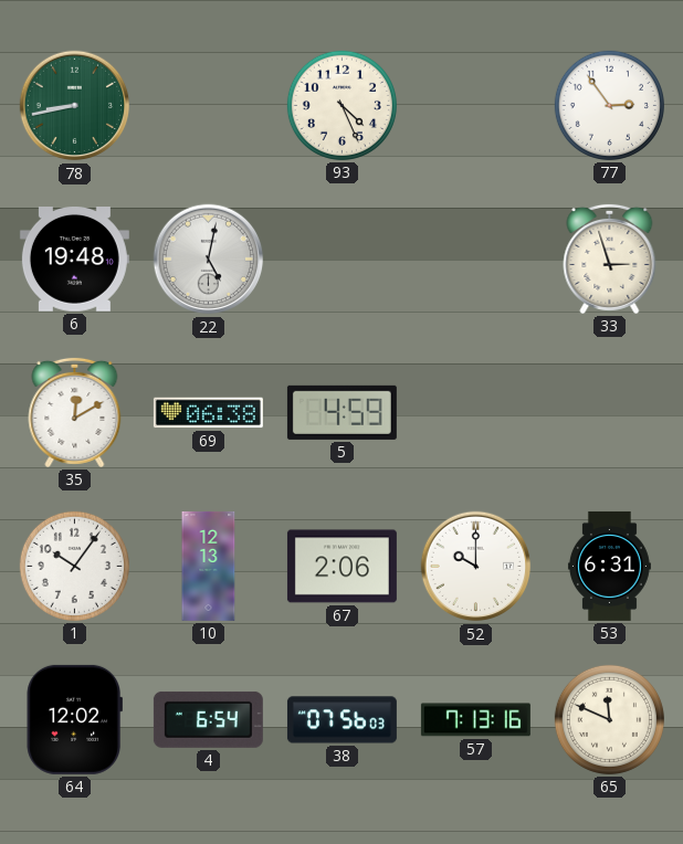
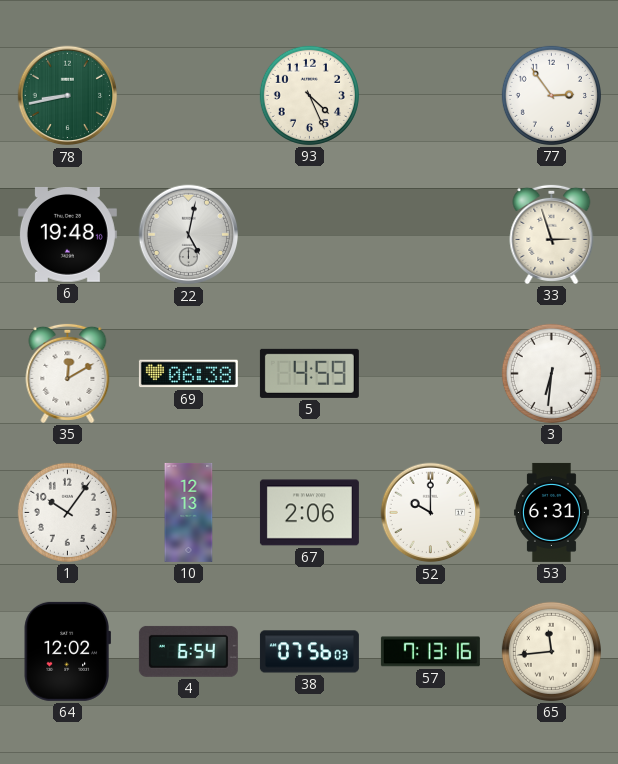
3: none -> 6:31 (551, 373)
65: 11:49 -> 11:44 (551, 651)
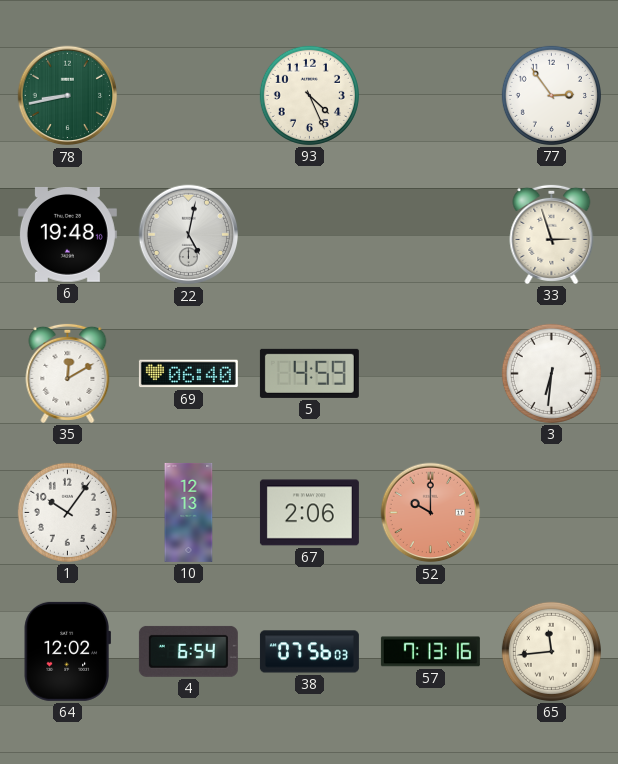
69: 06:38 -> 06:40 (188, 374)
52 dial: white -> salmon (431, 513)
53: 6:31 -> none (551, 512)
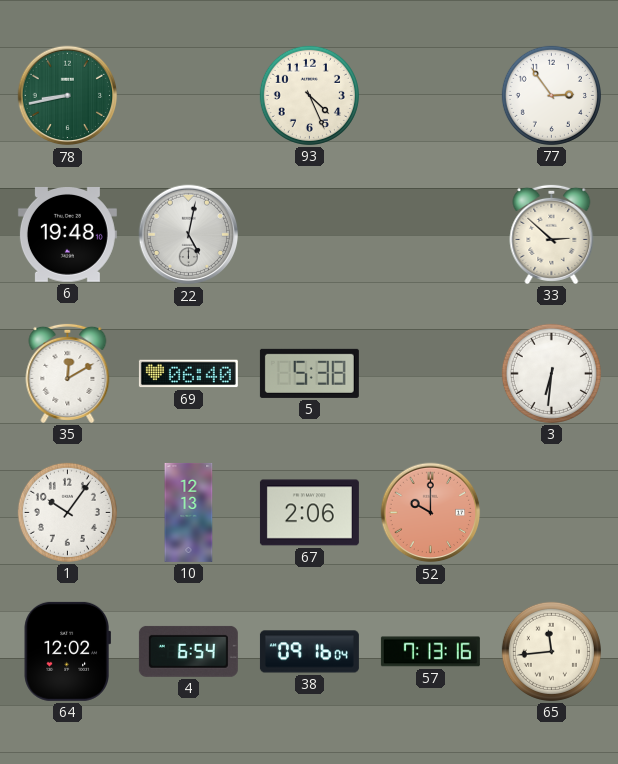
33: 2:57 -> 2:52 (552, 234)
5: 4:59 -> 5:38 (309, 373)
38: 07:56 -> 09:16 (309, 652)
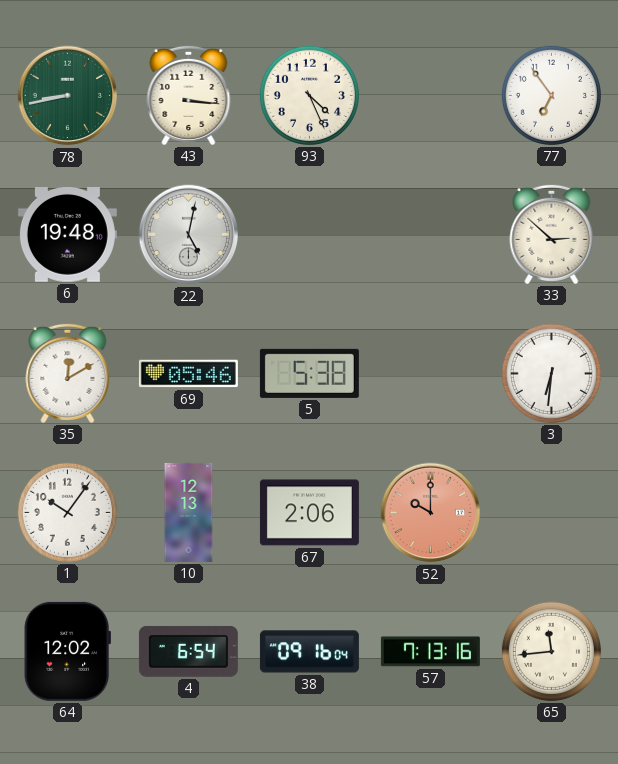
43: none -> 3:16 (189, 95)
77: 2:54 -> 6:54 (551, 95)
69: 06:40 -> 05:46 (188, 374)
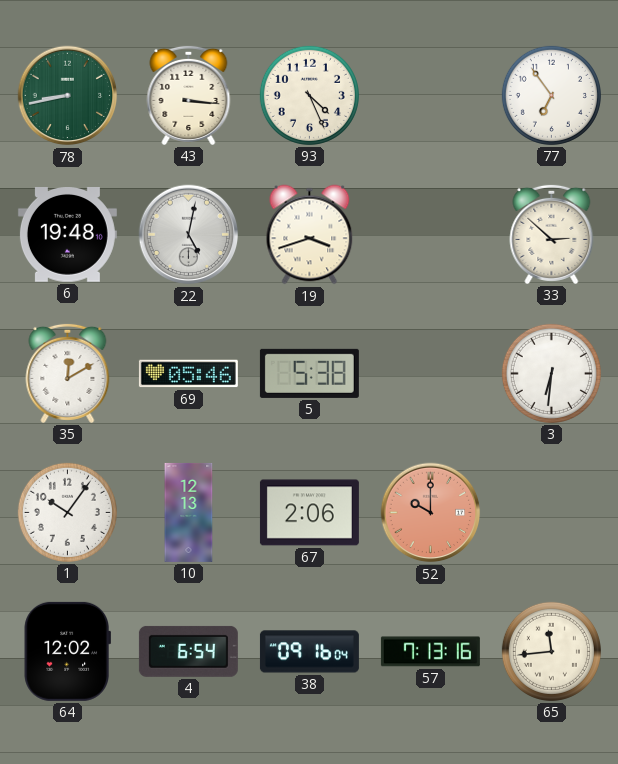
19: none -> 3:42 (310, 235)
